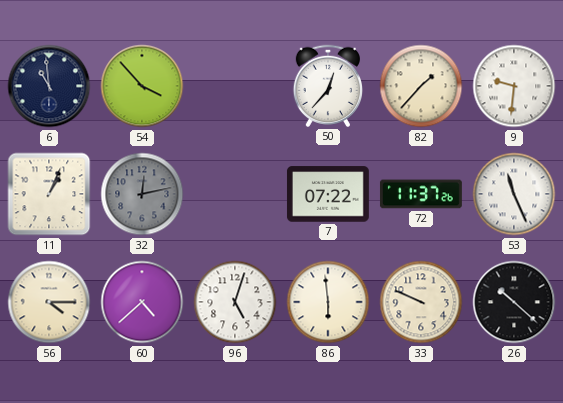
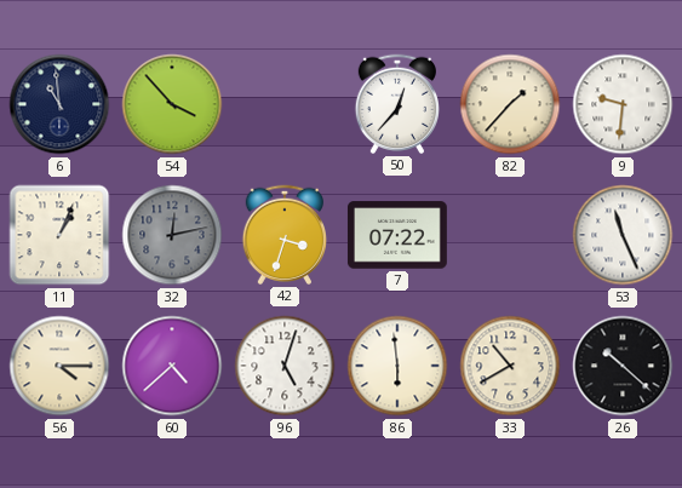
42: none -> 3:33 (283, 235)
72: 11:37 -> none (421, 194)
33: 9:49 -> 10:40 (510, 366)
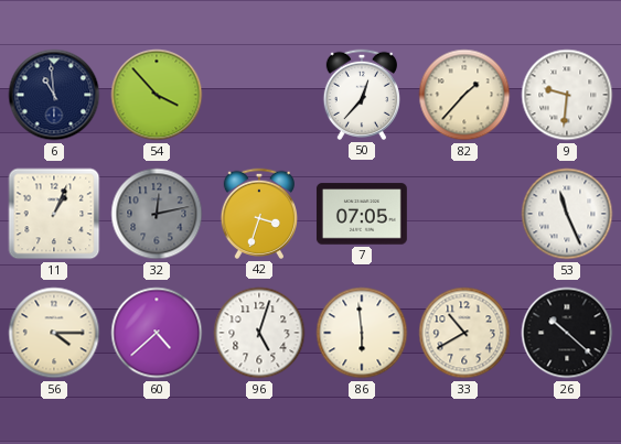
7: 07:22 -> 07:05 (362, 214)
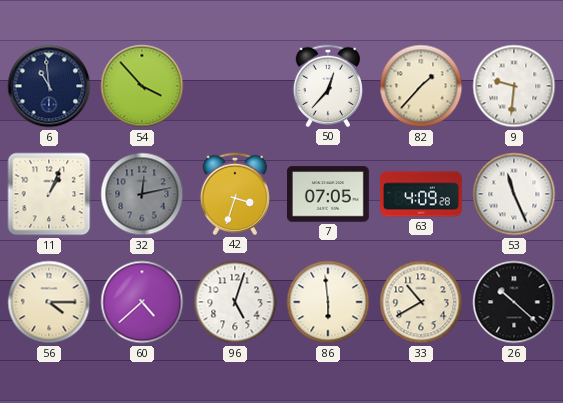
63: none -> 4:09 (422, 194)
